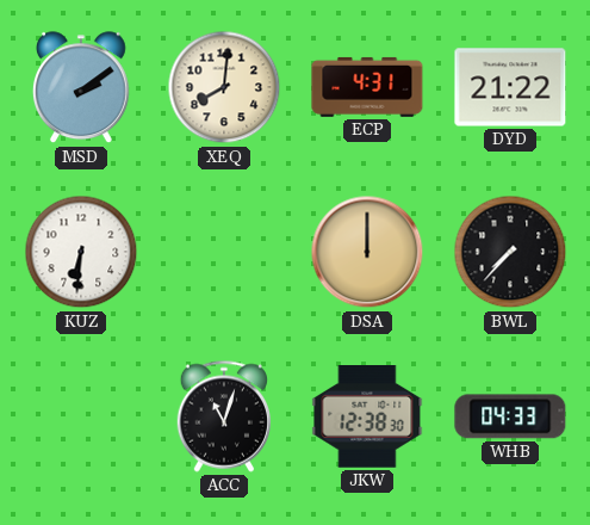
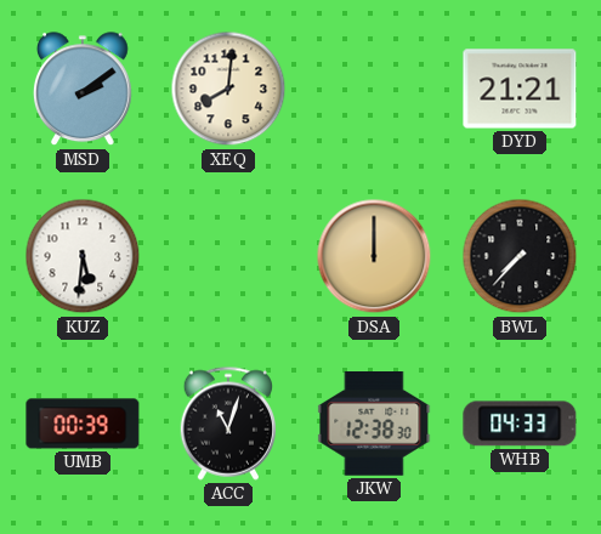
ECP: 4:31 -> none (367, 87)
DYD: 21:22 -> 21:21 (520, 89)
KUZ: 6:31 -> 5:31 (83, 256)
UMB: none -> 00:39 (83, 424)
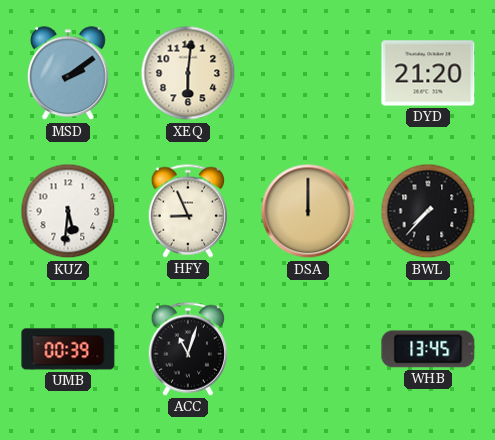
XEQ: 8:01 -> 6:01 (188, 73)
DYD: 21:21 -> 21:20 (428, 73)
HFY: none -> 8:56 (187, 211)
JKW: 12:38 -> none (374, 424)
WHB: 04:33 -> 13:45 (428, 349)
